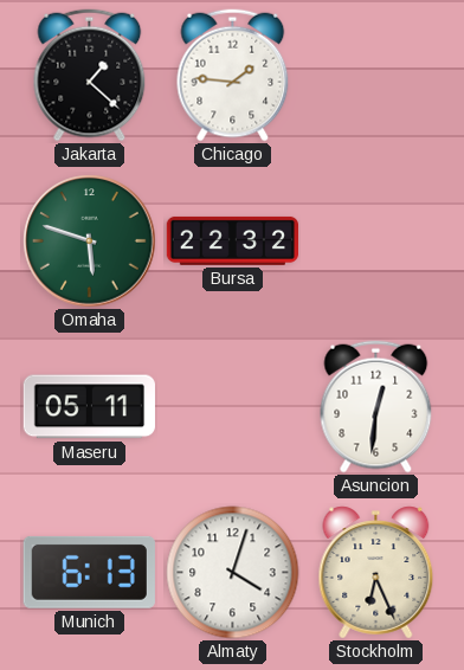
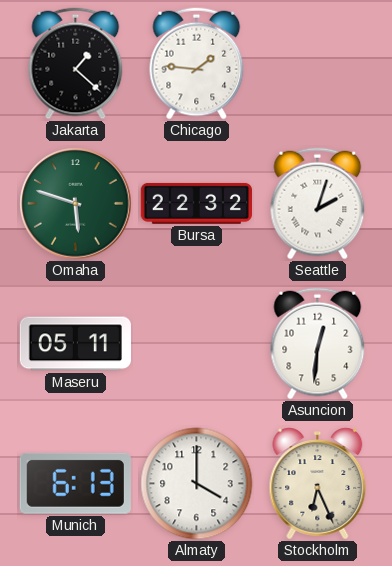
Seattle: none -> 2:03 (318, 204)
Almaty: 4:03 -> 4:00 (197, 484)
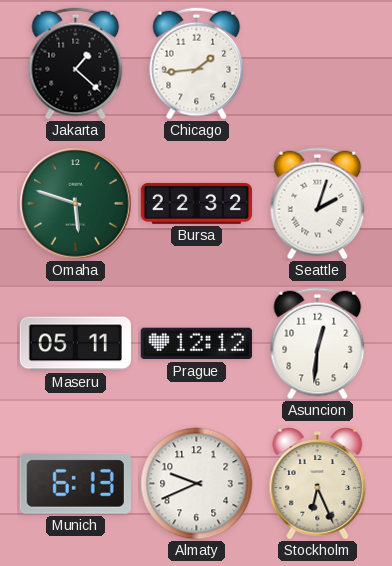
Chicago: 1:46 -> 1:44 (197, 64)
Prague: none -> 12:12 (196, 344)
Almaty: 4:00 -> 9:41 (197, 484)
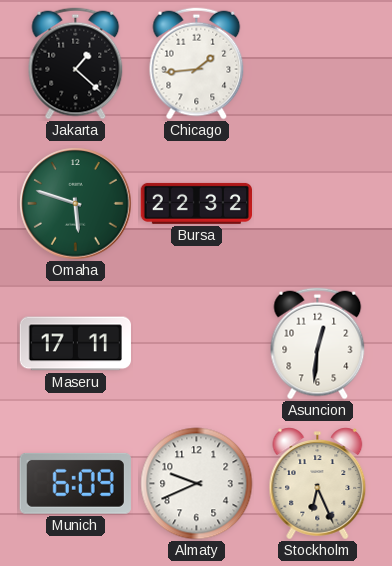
Seattle: 2:03 -> none (318, 204)
Maseru: 05:11 -> 17:11 (75, 344)
Prague: 12:12 -> none (196, 344)
Munich: 6:13 -> 6:09 (75, 483)
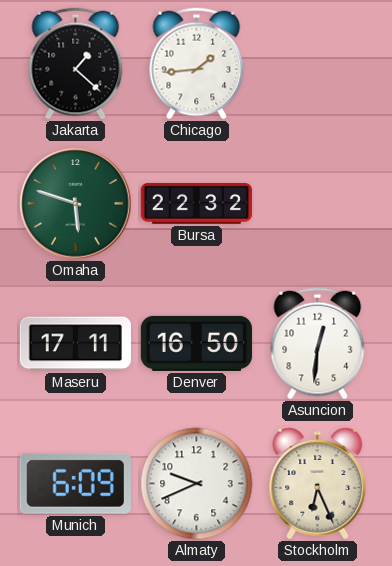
Denver: none -> 16:50 (196, 343)
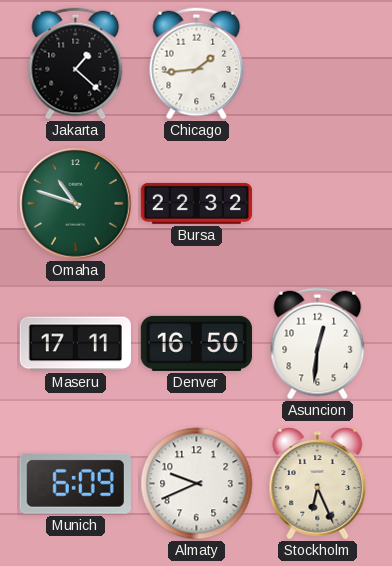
Omaha: 5:48 -> 10:48 (76, 204)
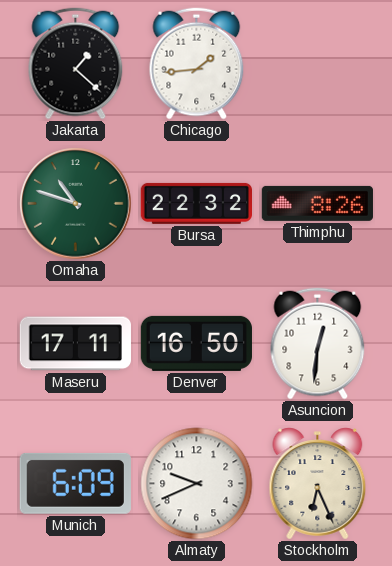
Thimphu: none -> 8:26 (317, 203)
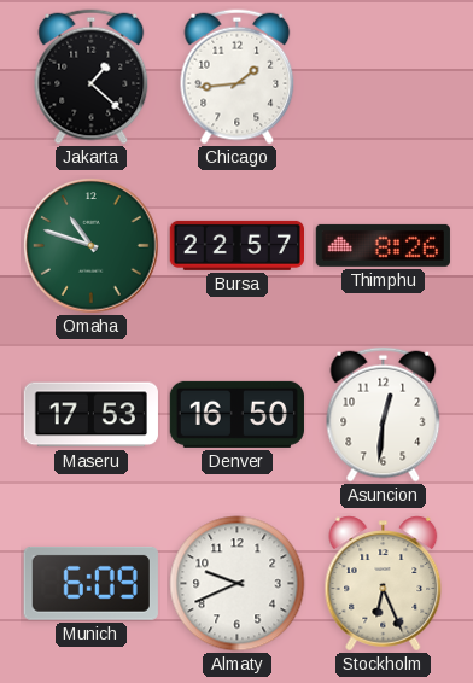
Bursa: 22:32 -> 22:57 (237, 245)
Maseru: 17:11 -> 17:53 (90, 415)
